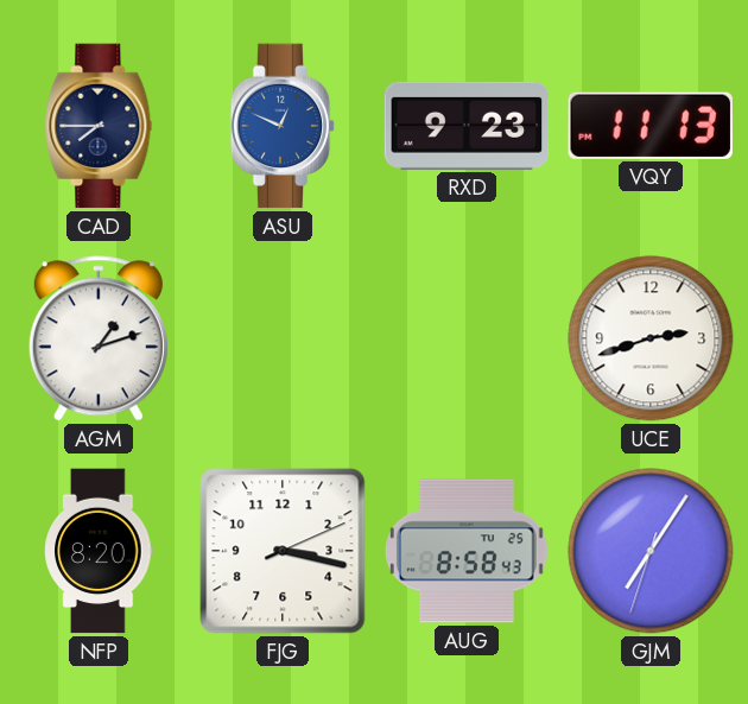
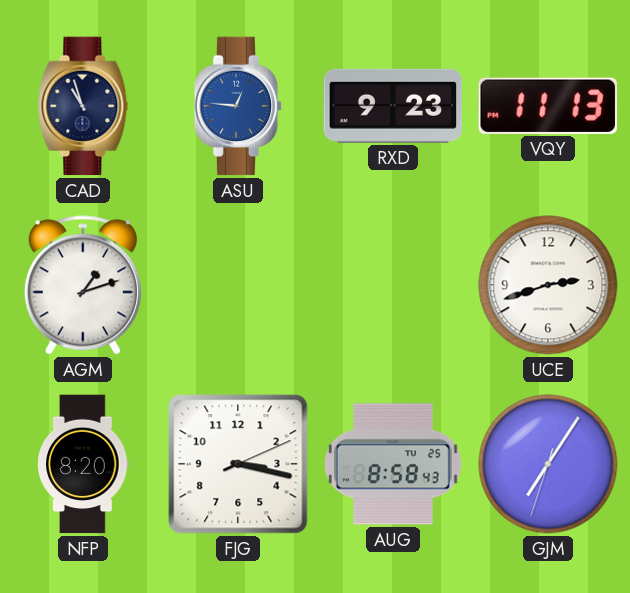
CAD: 7:45 -> 10:57 (83, 106)
ASU: 12:49 -> 12:46 (238, 106)
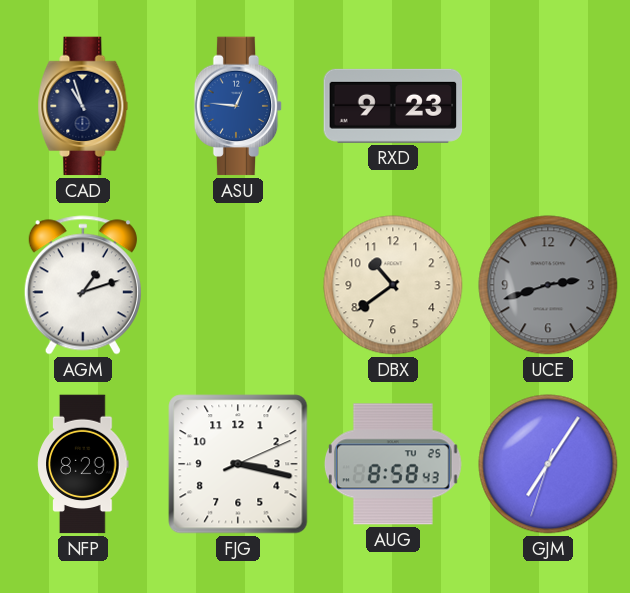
VQY: 11:13 -> none (548, 106)
DBX: none -> 10:39 (393, 285)
UCE dial: white -> grey (548, 285)
NFP: 8:20 -> 8:29 (83, 464)
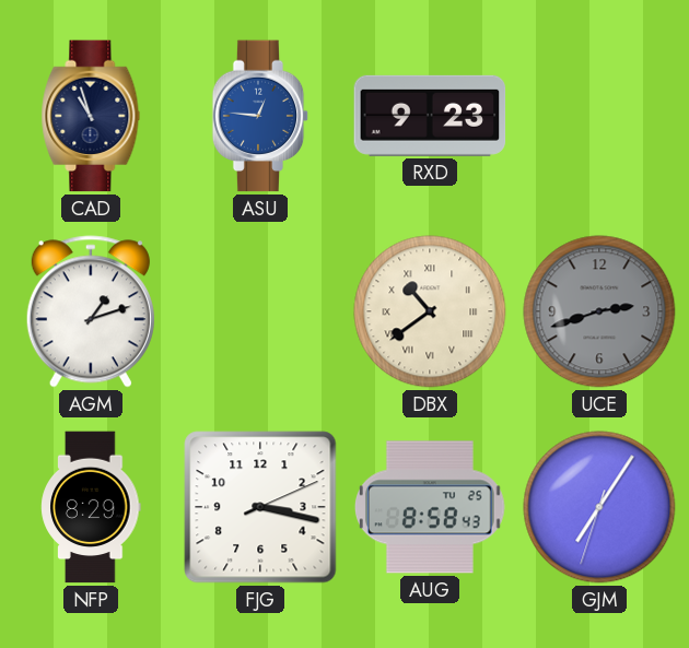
DBX numerals: Arabic -> Roman (430, 311)
